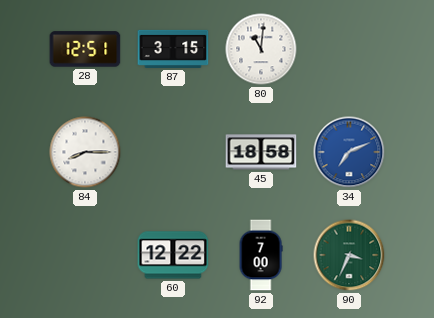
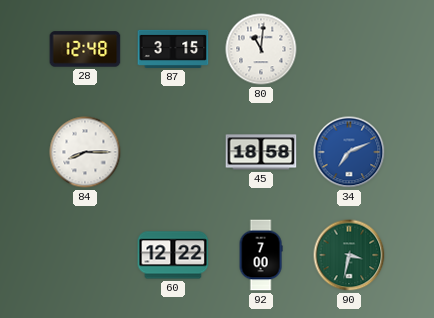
28: 12:51 -> 12:48 (85, 49)
90: 3:34 -> 3:32 (349, 255)
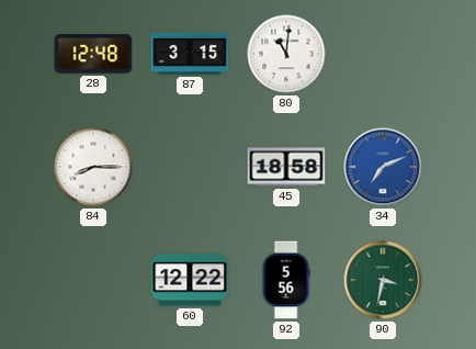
92: 7:00 -> 5:56 (286, 280)
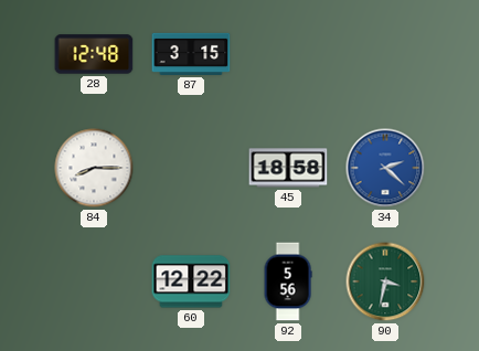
80: 11:01 -> none (286, 54)
34: 7:11 -> 2:22 (385, 168)
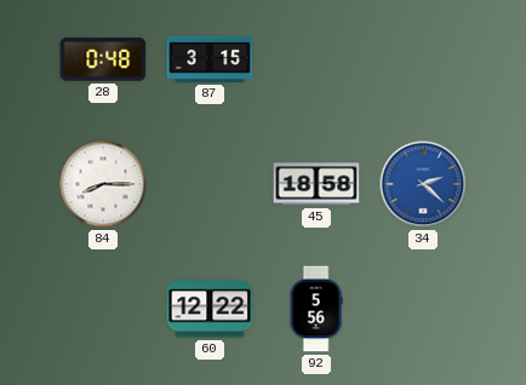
28: 12:48 -> 0:48 (103, 59)
90: 3:32 -> none (385, 281)
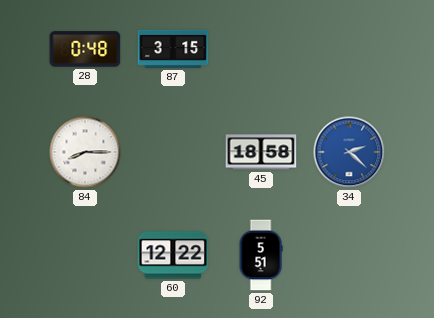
92: 5:56 -> 5:51 (261, 255)
